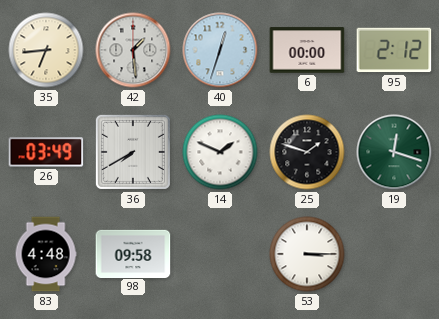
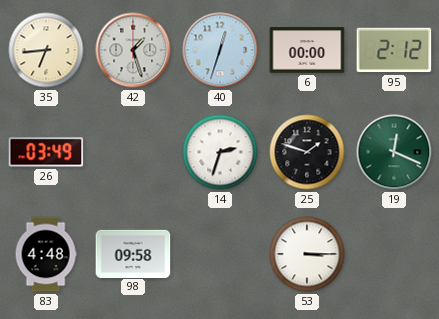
42: 1:29 -> 1:27 (133, 50)
36: 7:40 -> none (133, 152)
14: 1:49 -> 2:33 (220, 152)
19: 12:18 -> 12:19 (394, 152)
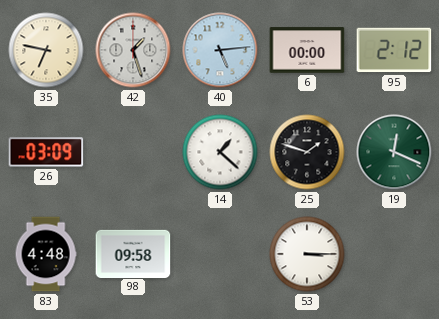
35: 6:44 -> 6:47 (46, 50)
40: 12:33 -> 5:14 (220, 50)
26: 03:49 -> 03:09 (46, 152)
14: 2:33 -> 1:22 (220, 152)
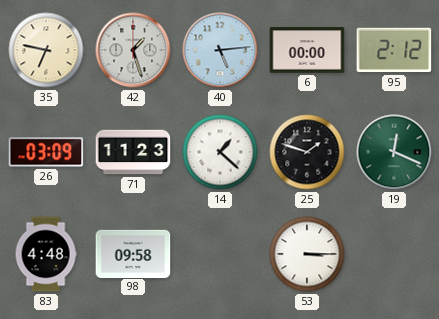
71: none -> 11:23 (133, 152)
